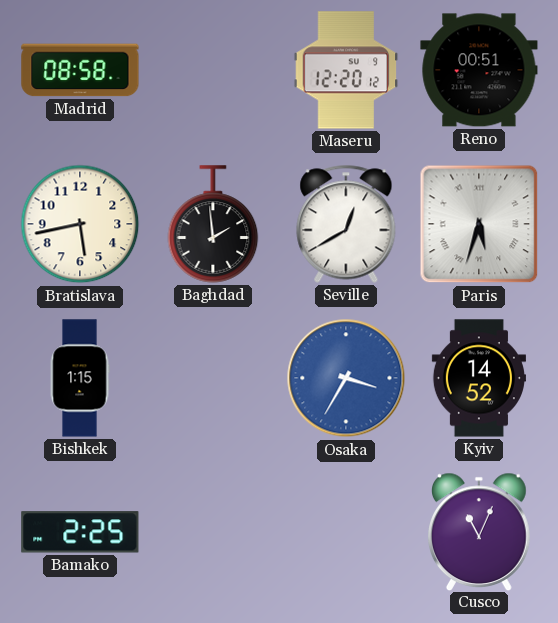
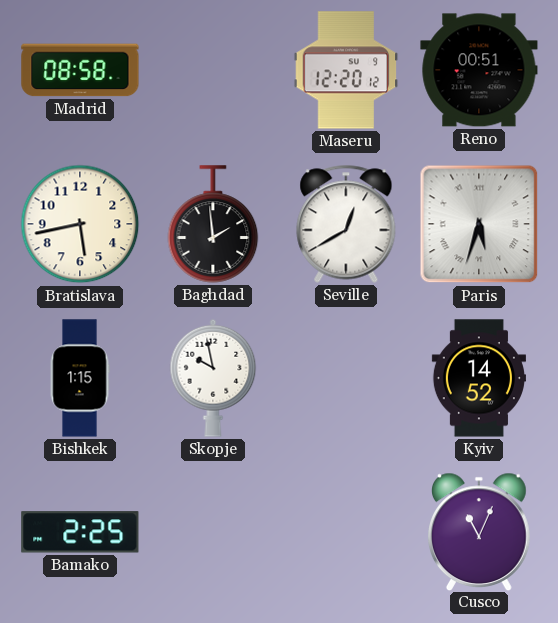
Skopje: none -> 9:58 (213, 378)
Osaka: 3:35 -> none (346, 378)
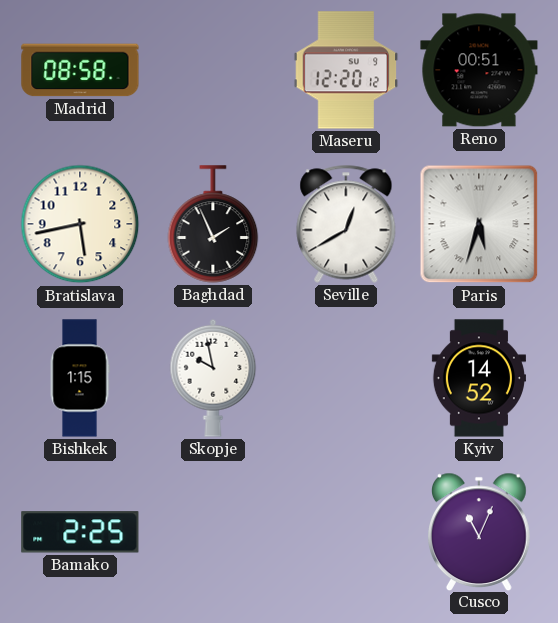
Baghdad: 1:59 -> 1:56 (213, 224)
